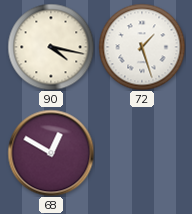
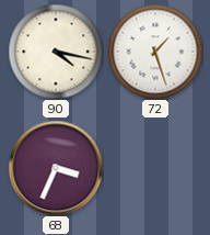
68: 12:50 -> 3:34 (56, 168)
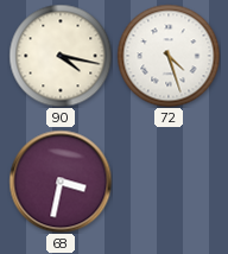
72: 1:27 -> 4:27 (169, 56)
68: 3:34 -> 3:32 (61, 182)
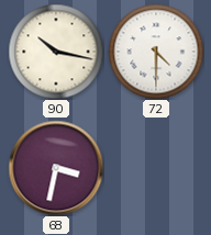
90: 4:17 -> 10:17 (56, 52)
72: 4:27 -> 4:30 (156, 52)
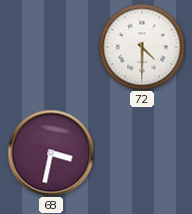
90: 10:17 -> none (56, 52)
